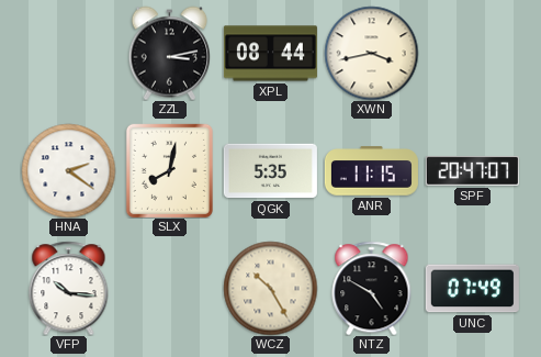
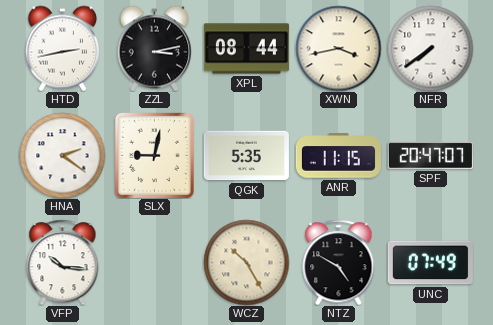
HTD: none -> 2:43 (63, 48)
NFR: none -> 7:39 (430, 48)
SLX: 8:02 -> 9:02 (154, 155)
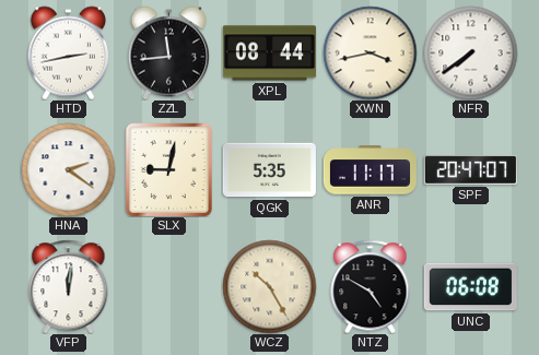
ZZL: 3:13 -> 11:44 (169, 52)
ANR: 11:15 -> 11:17 (370, 170)
VFP: 10:16 -> 12:01 (69, 286)
UNC: 07:49 -> 06:08 (470, 287)
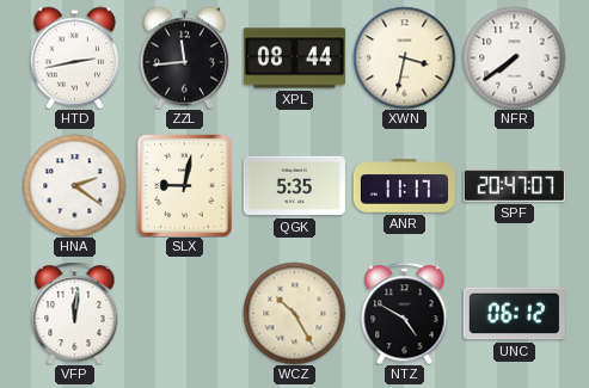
XWN: 3:43 -> 3:32 (404, 57)
UNC: 06:08 -> 06:12 (514, 314)
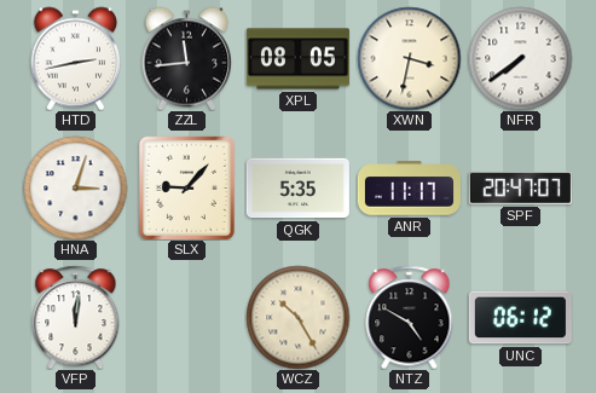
XPL: 08:44 -> 08:05 (297, 59)
HNA: 2:21 -> 3:03 (75, 187)
SLX: 9:02 -> 9:07 (186, 187)
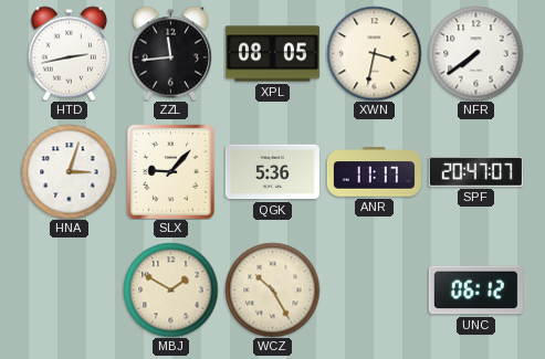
QGK: 5:35 -> 5:36 (272, 172)
VFP: 12:01 -> none (76, 317)
MBJ: none -> 1:50 (170, 289)
NTZ: 4:50 -> none (410, 317)
